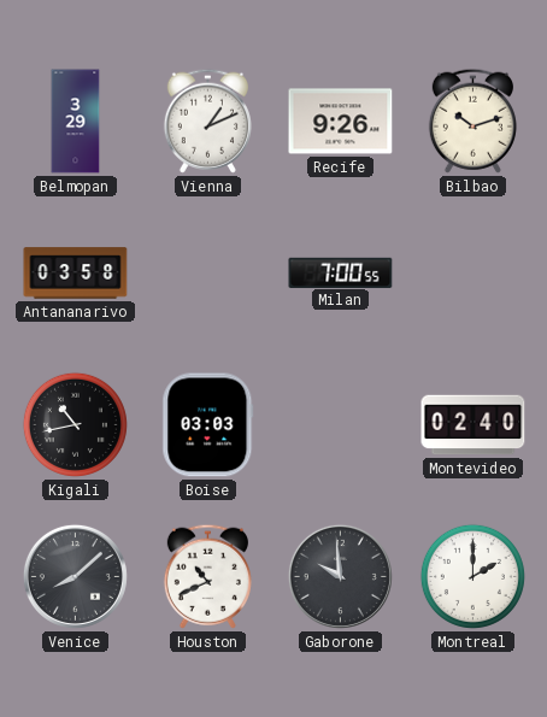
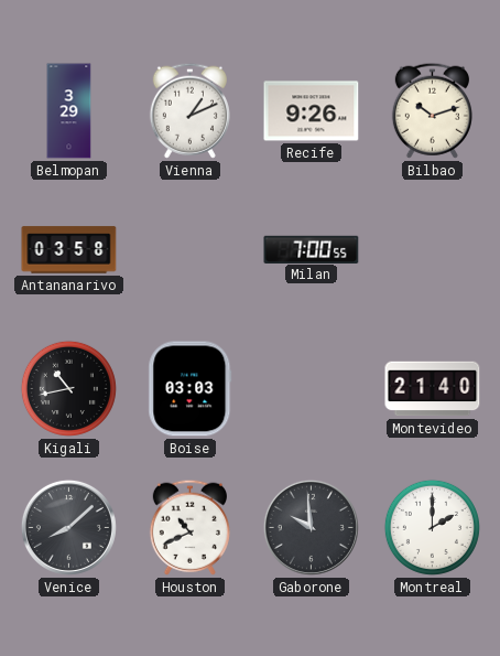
Montevideo: 02:40 -> 21:40 (433, 389)
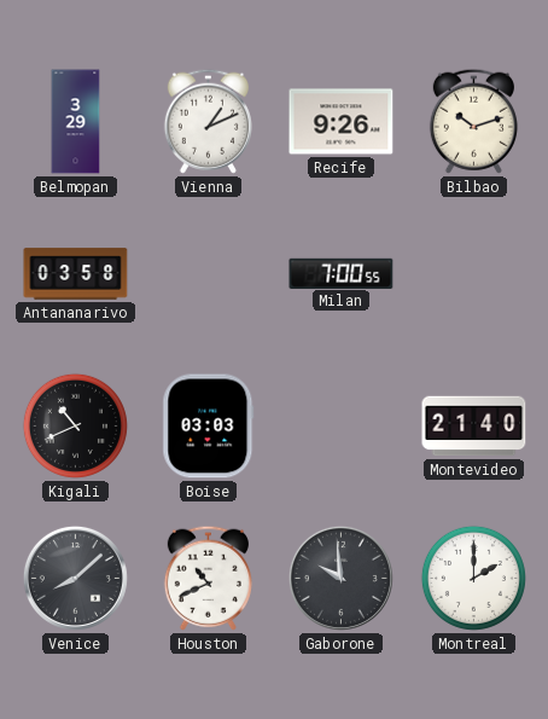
Kigali: 10:43 -> 10:41 (75, 425)
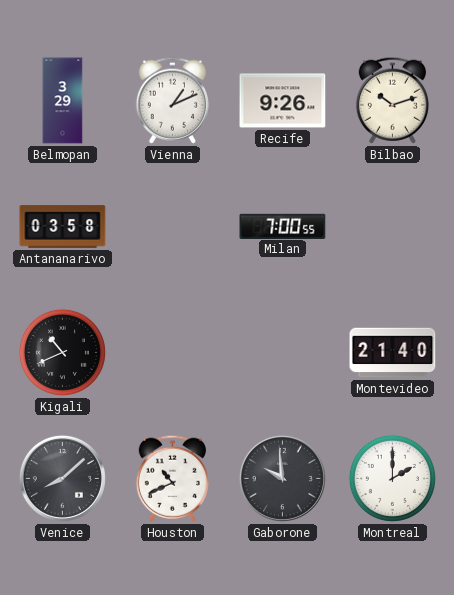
Boise: 03:03 -> none (209, 427)
